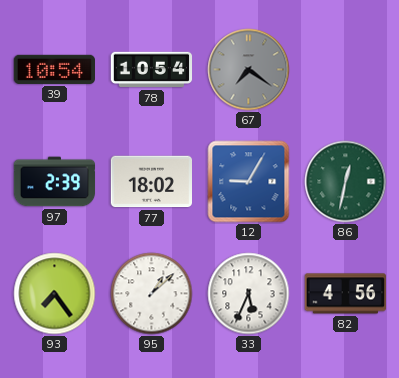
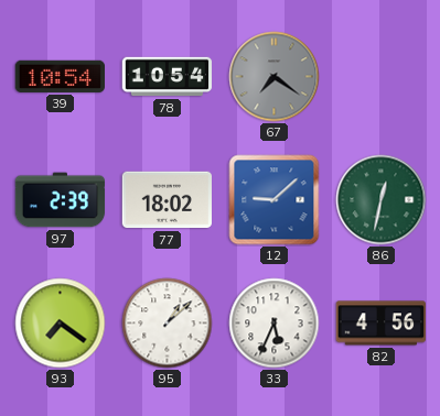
12: 9:05 -> 9:08 (275, 200)
93: 7:24 -> 7:21 (61, 324)
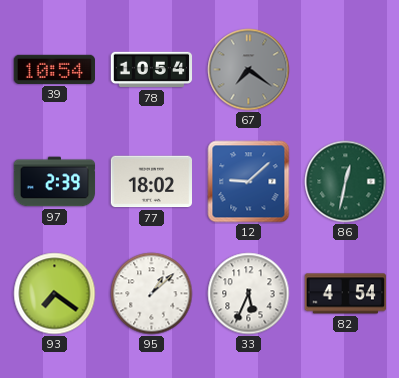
82: 4:56 -> 4:54 (346, 294)
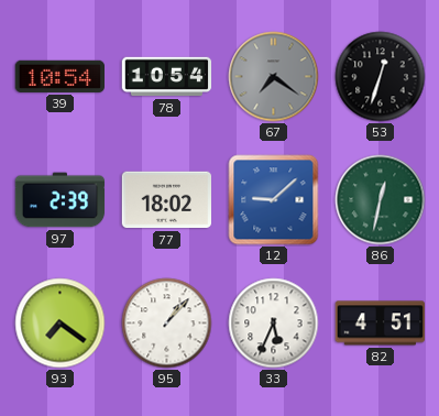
53: none -> 12:33 (381, 77)
95: 1:08 -> 1:07 (167, 324)
82: 4:54 -> 4:51 (381, 324)
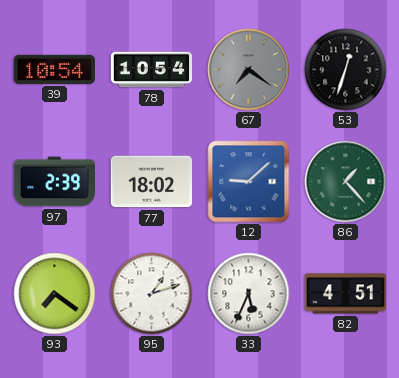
86: 12:32 -> 1:23 (346, 182)
95: 1:07 -> 1:12 (152, 294)
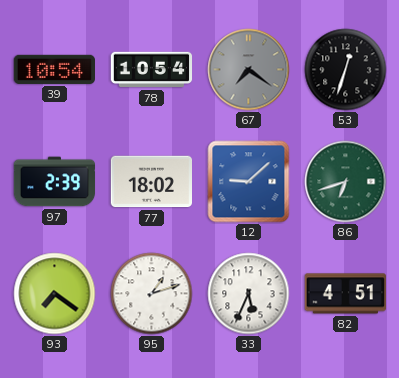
86: 1:23 -> 6:42 (346, 182)
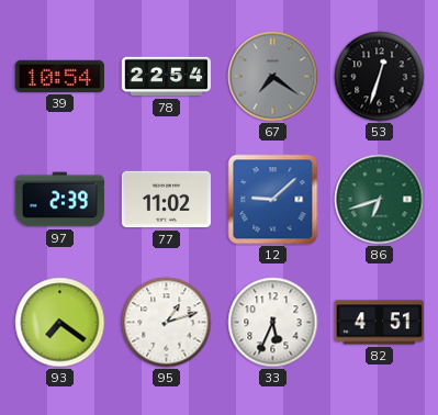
78: 10:54 -> 22:54 (167, 77)
77: 18:02 -> 11:02 (166, 200)
